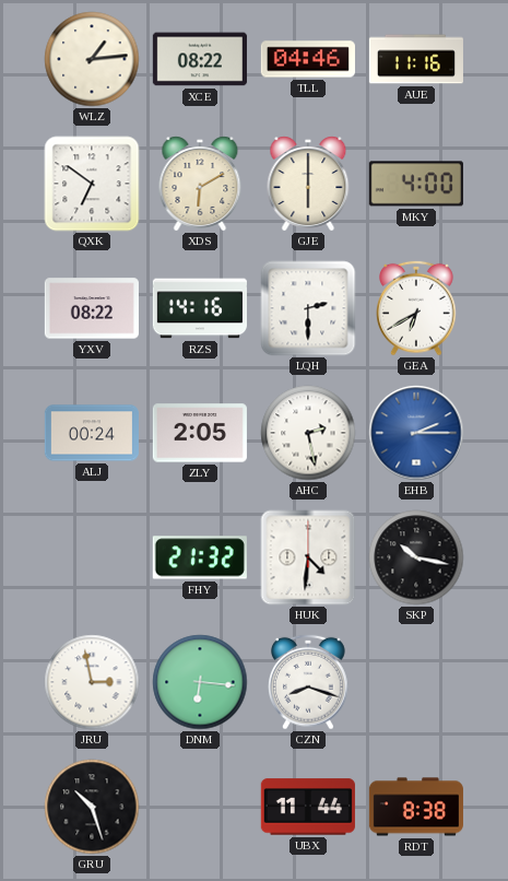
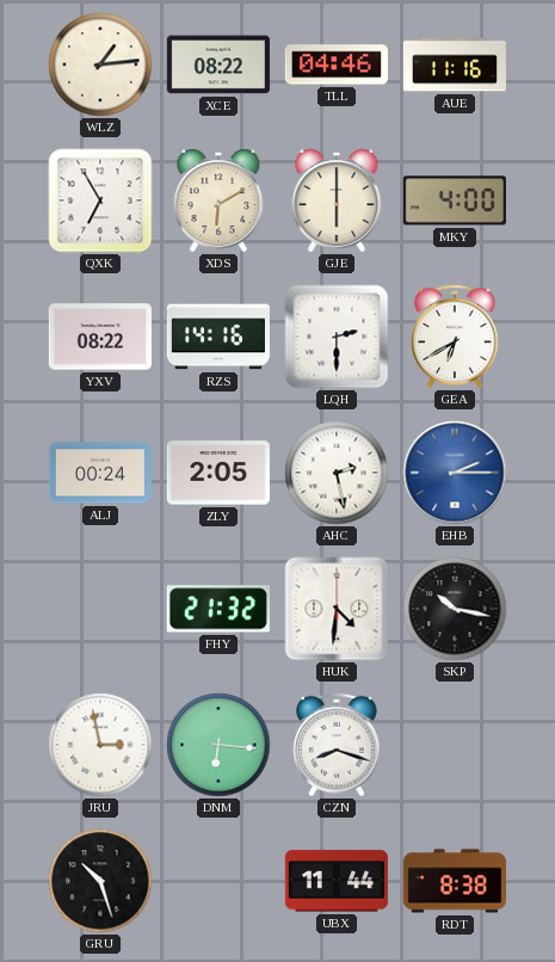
QXK: 6:51 -> 6:55 (100, 201)
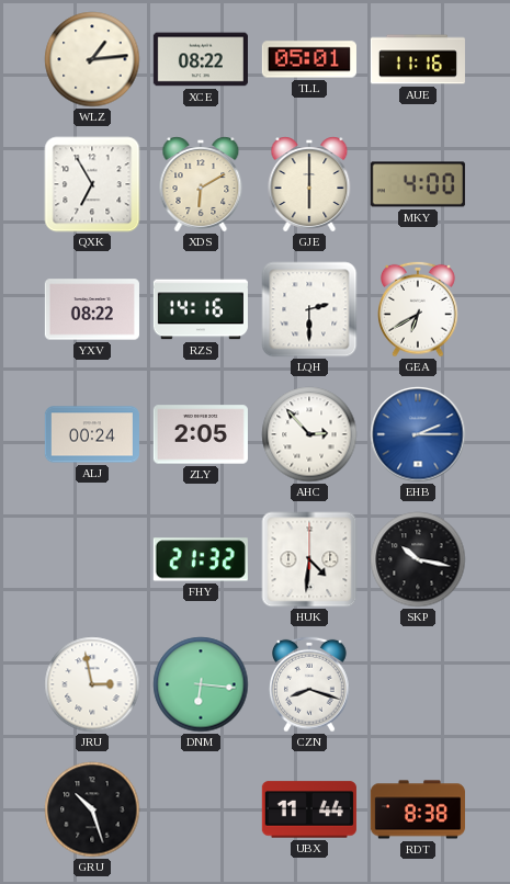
TLL: 04:46 -> 05:01 (309, 59)
AHC: 2:28 -> 2:53 (309, 434)
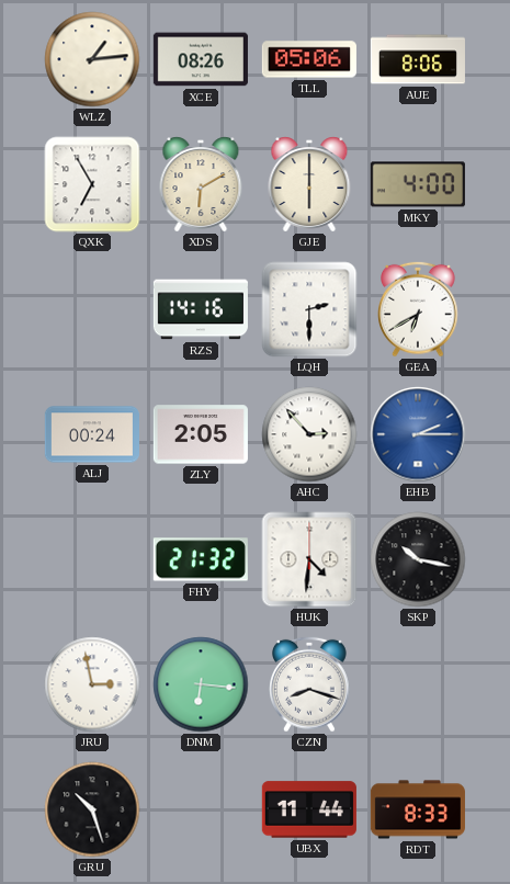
XCE: 08:22 -> 08:26 (201, 59)
TLL: 05:01 -> 05:06 (309, 59)
AUE: 11:16 -> 8:06 (418, 59)
YXV: 08:22 -> none (92, 309)
RDT: 8:38 -> 8:33 (418, 809)
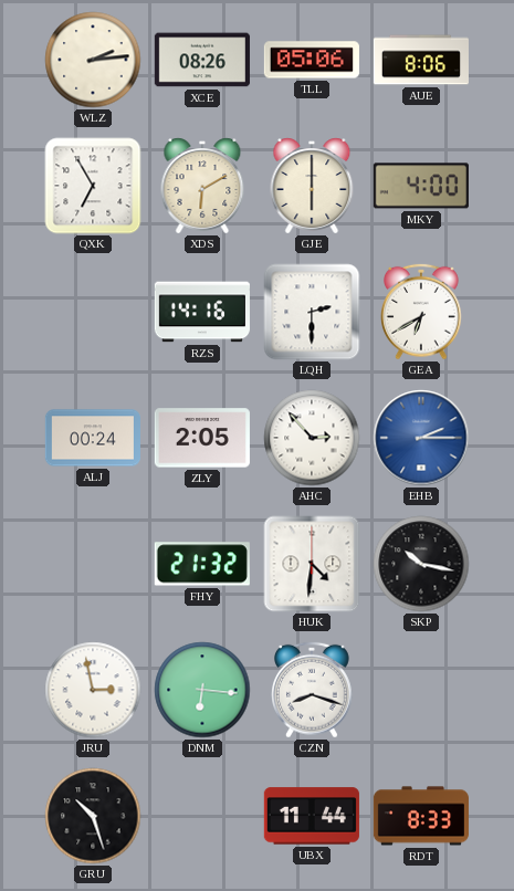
WLZ: 1:14 -> 2:14 (93, 60)
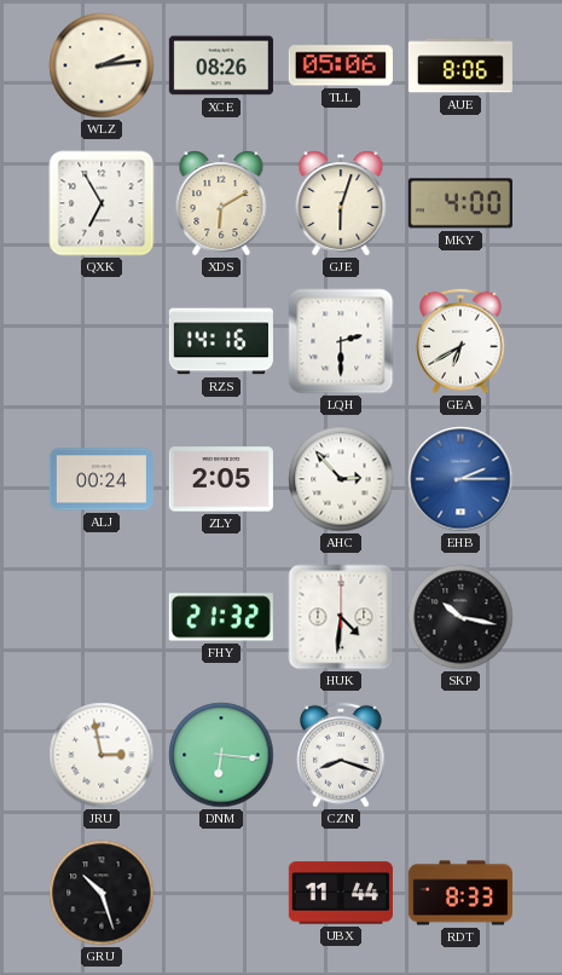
GJE: 6:00 -> 6:03 (341, 203)
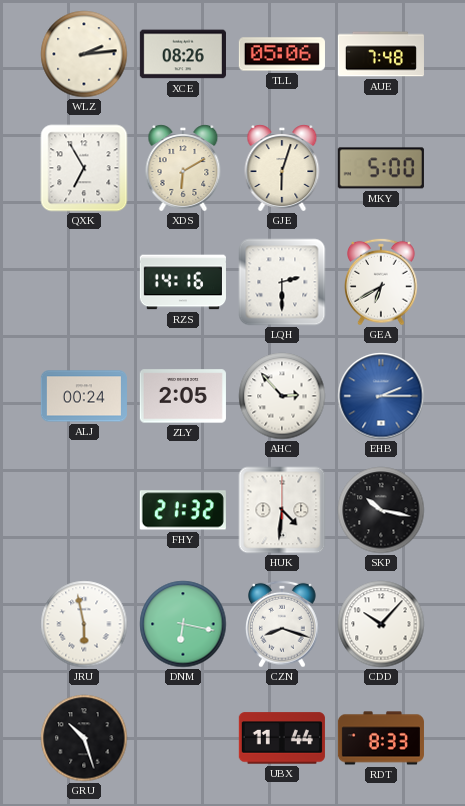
AUE: 8:06 -> 7:48 (381, 54)
MKY: 4:00 -> 5:00 (381, 168)
JRU: 2:58 -> 5:58 (84, 624)
DNM: 6:16 -> 6:17 (183, 624)
CDD: none -> 10:07 (381, 624)
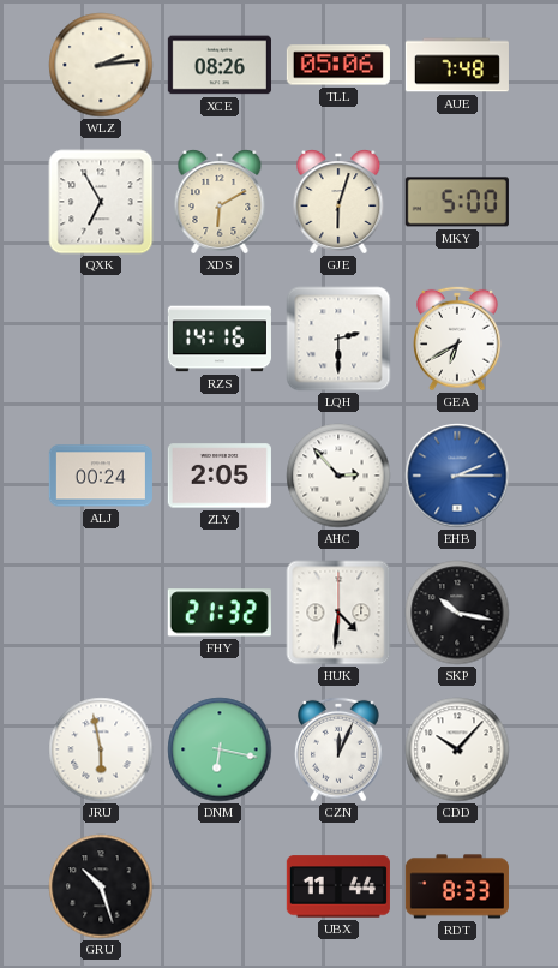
CZN: 8:18 -> 12:04 (340, 749)
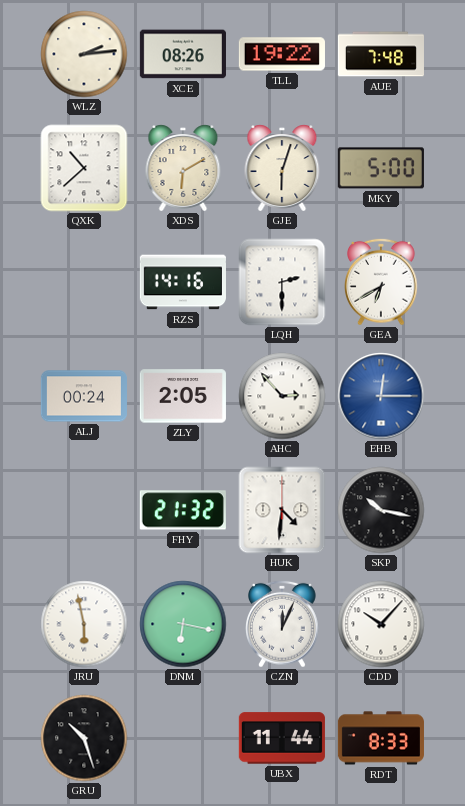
TLL: 05:06 -> 19:22 (282, 54)
QXK: 6:55 -> 10:38 (84, 168)
EHB: 2:15 -> 12:15 (381, 396)
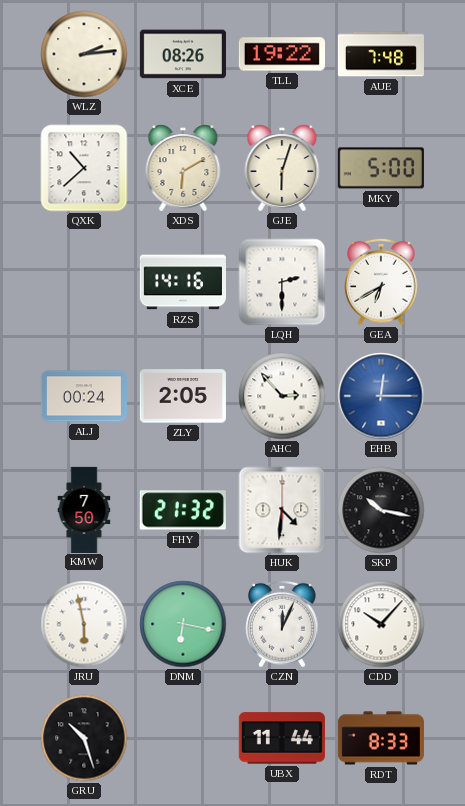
KMW: none -> 7:50 (84, 509)
